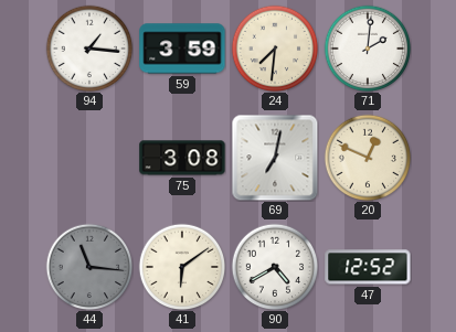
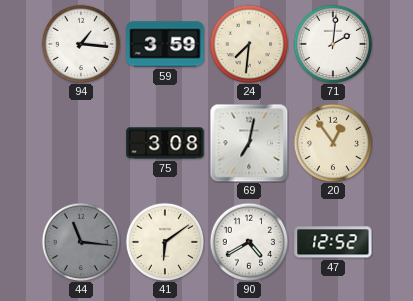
20: 12:49 -> 12:54 (333, 143)
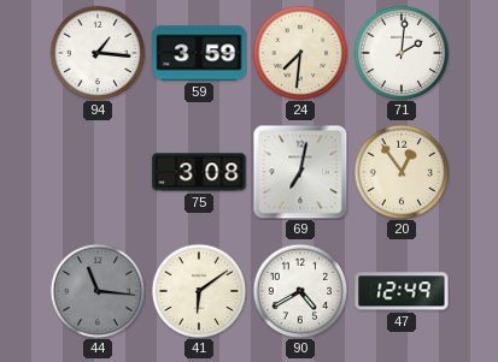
47: 12:52 -> 12:49 (402, 291)
